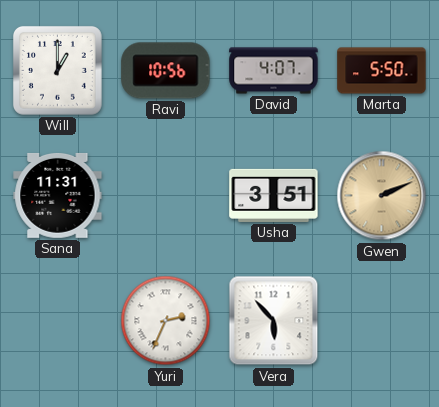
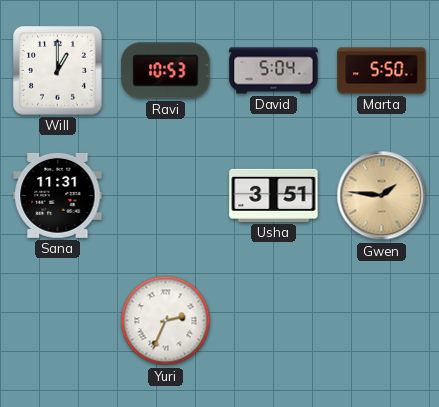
Ravi: 10:56 -> 10:53 (166, 71)
David: 4:07 -> 5:04 (274, 71)
Gwen: 2:11 -> 1:46 (382, 196)
Vera: 5:53 -> none (274, 321)
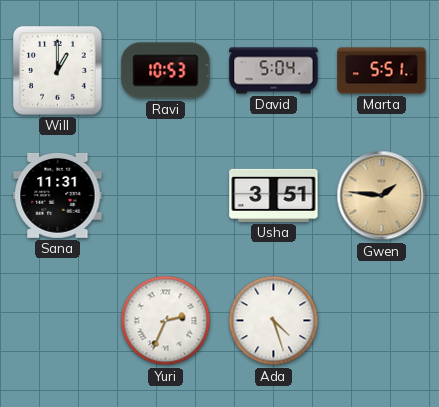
Marta: 5:50 -> 5:51 (382, 71)
Ada: none -> 4:27 (274, 321)
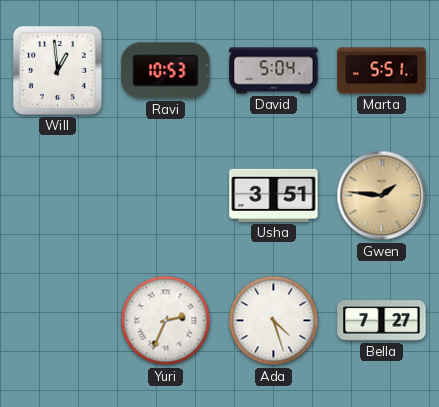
Will: 1:00 -> 12:59 (57, 70)
Sana: 11:31 -> none (58, 195)
Bella: none -> 7:27 (382, 321)
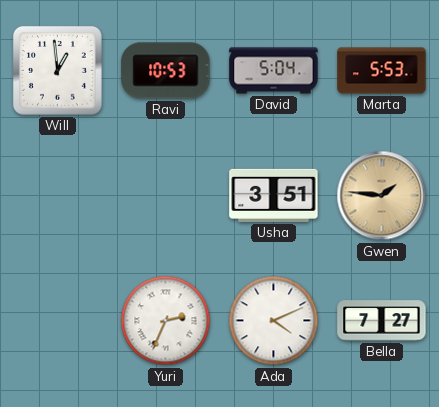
Marta: 5:51 -> 5:53 (382, 71)
Ada: 4:27 -> 4:11 (274, 321)
